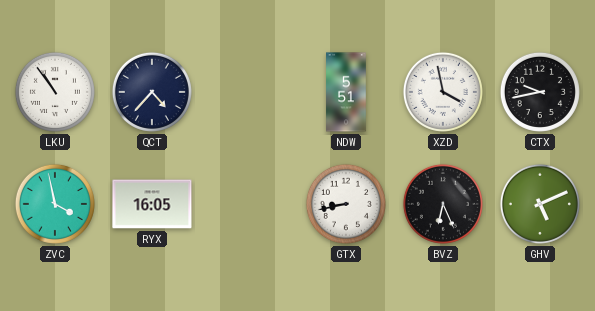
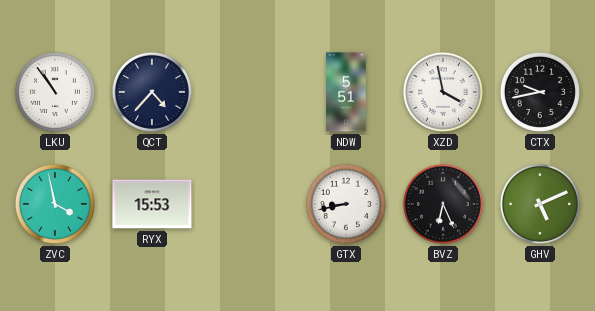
RYX: 16:05 -> 15:53 (152, 204)
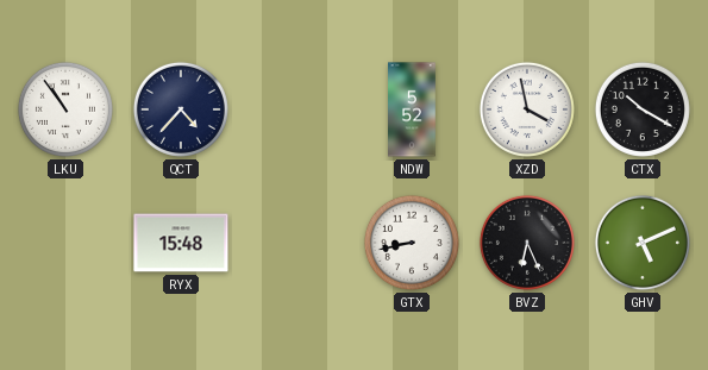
NDW: 5:51 -> 5:52 (412, 109)
CTX: 9:43 -> 10:20 (643, 109)
ZVC: 3:58 -> none (55, 204)
RYX: 15:53 -> 15:48 (181, 243)
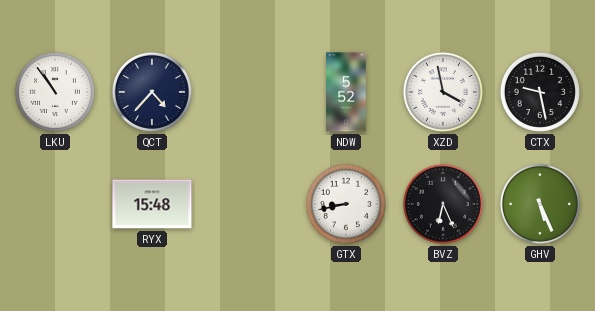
CTX: 10:20 -> 9:28 (540, 92)
GHV: 5:11 -> 5:26 (540, 204)
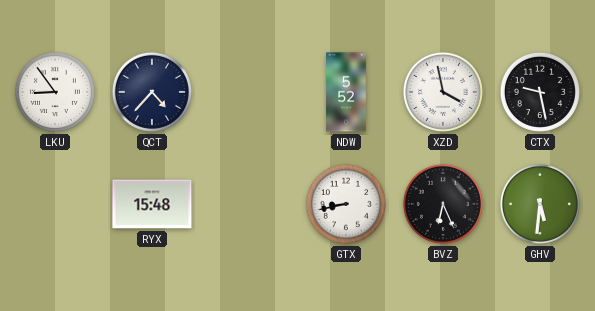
LKU: 10:54 -> 8:54 (55, 92)
GHV: 5:26 -> 5:31 (540, 204)
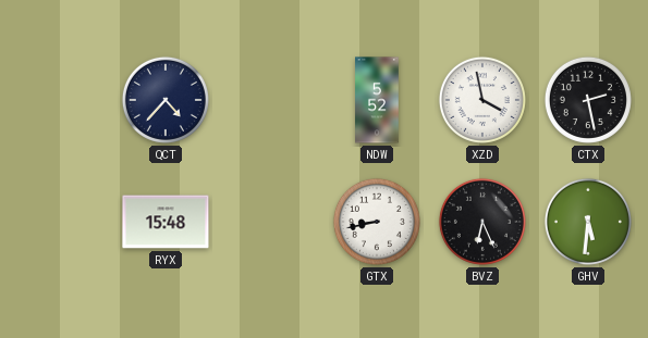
LKU: 8:54 -> none (55, 92)
CTX: 9:28 -> 2:28 (588, 100)
